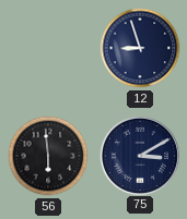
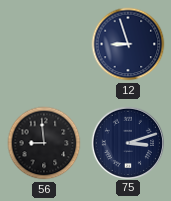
56: 5:59 -> 8:59 (44, 143)
75: 3:10 -> 3:12 (127, 142)
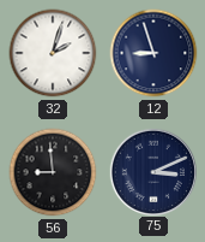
32: none -> 2:03 (53, 53)
75: 3:12 -> 3:11 (152, 171)
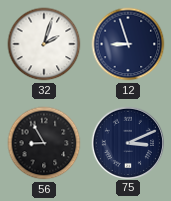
56: 8:59 -> 8:55 (44, 143)
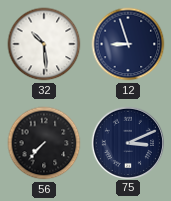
32: 2:03 -> 10:29 (44, 44)
56: 8:55 -> 7:37 (44, 143)
